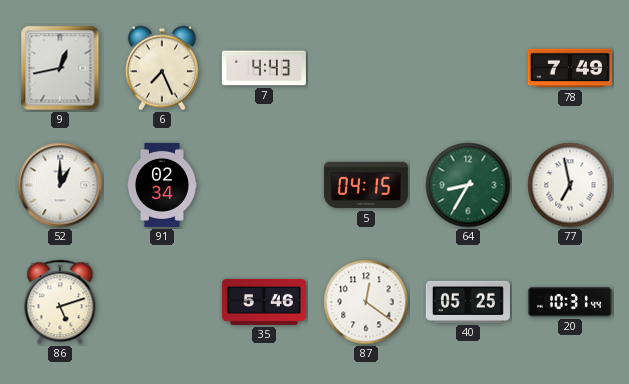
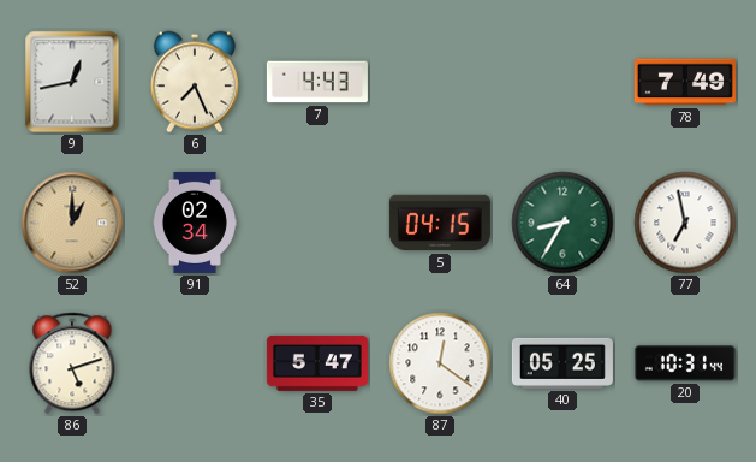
52 dial: white -> champagne (72, 223)
35: 5:46 -> 5:47 (317, 363)
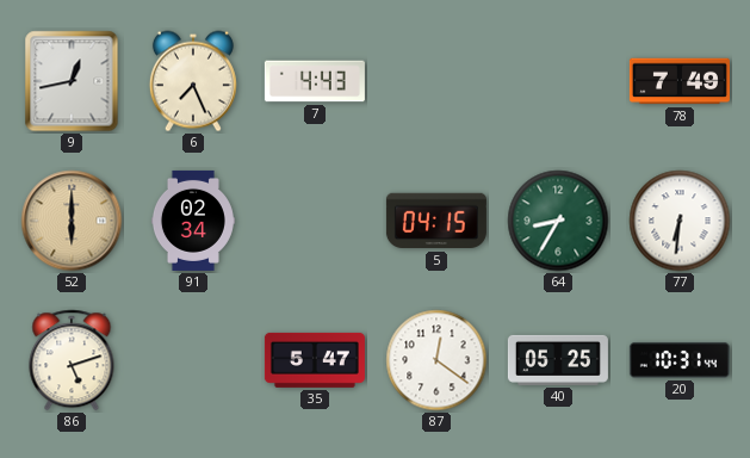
52: 1:00 -> 6:00 (72, 221)
77: 6:58 -> 6:31 (680, 221)
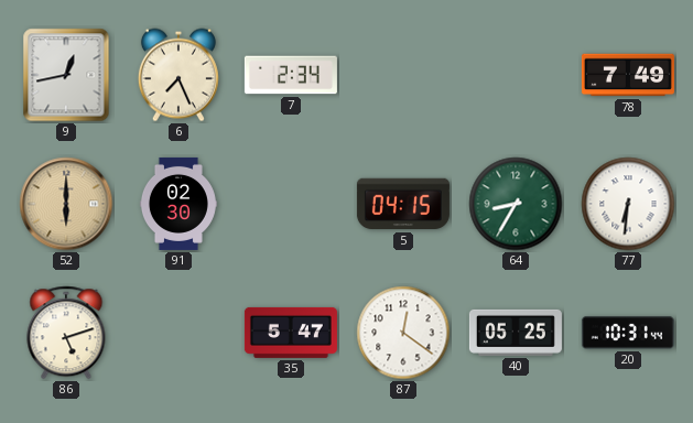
7: 4:43 -> 2:34 (291, 75)
91: 02:34 -> 02:30 (178, 204)
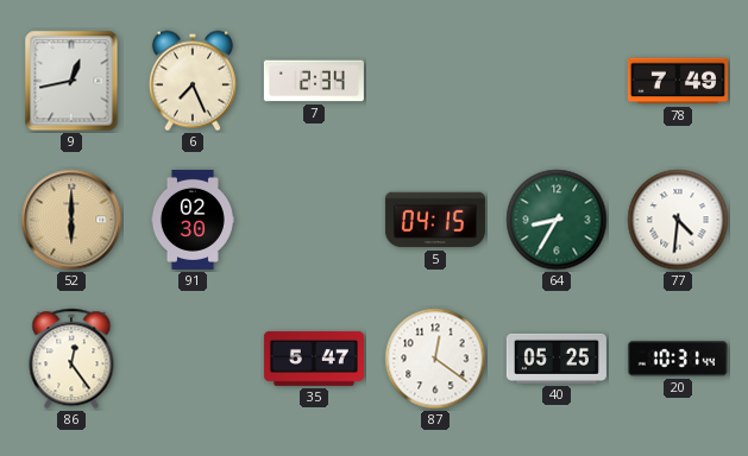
77: 6:31 -> 4:31 (678, 220)
86: 5:12 -> 12:24 (71, 359)
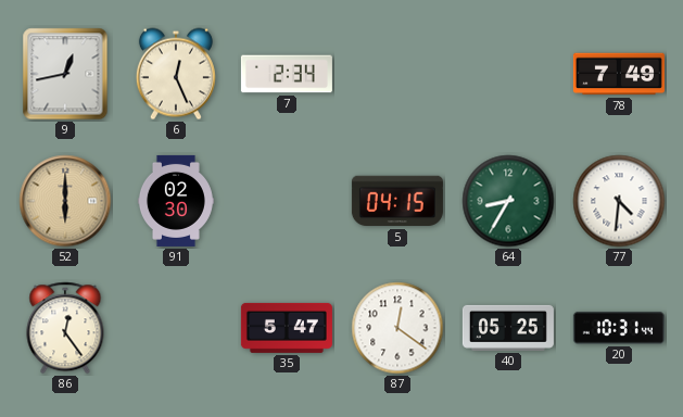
6: 7:26 -> 12:26 (176, 74)
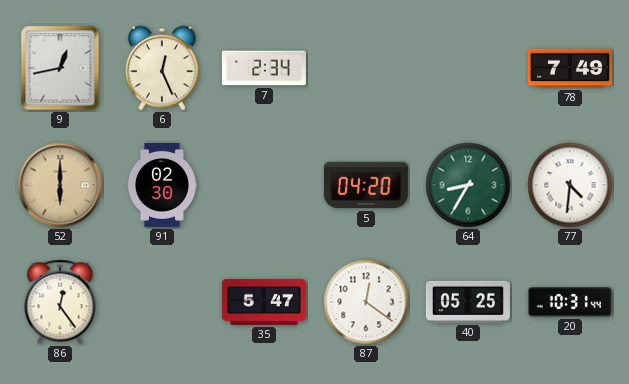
5: 04:15 -> 04:20 (366, 185)
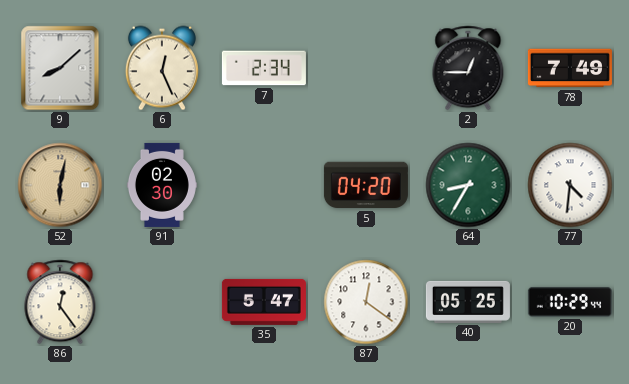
9: 12:43 -> 8:08 (60, 68)
2: none -> 12:45 (468, 68)
52: 6:00 -> 6:02 (60, 185)
20: 10:31 -> 10:29 (570, 302)
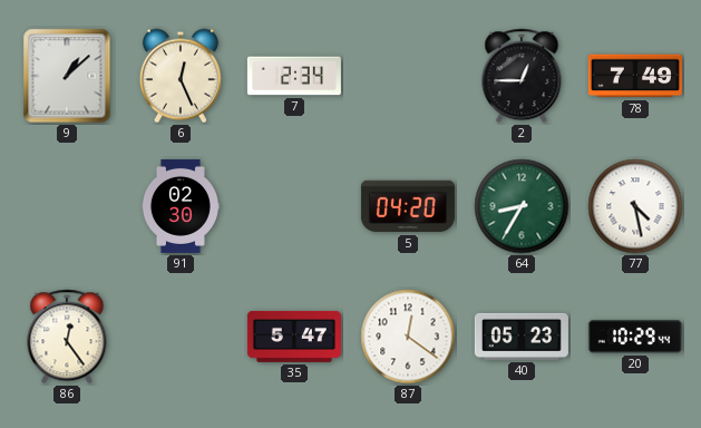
9: 8:08 -> 1:08 (67, 76)
52: 6:02 -> none (60, 185)
77: 4:31 -> 4:28 (635, 206)
40: 05:25 -> 05:23 (522, 337)
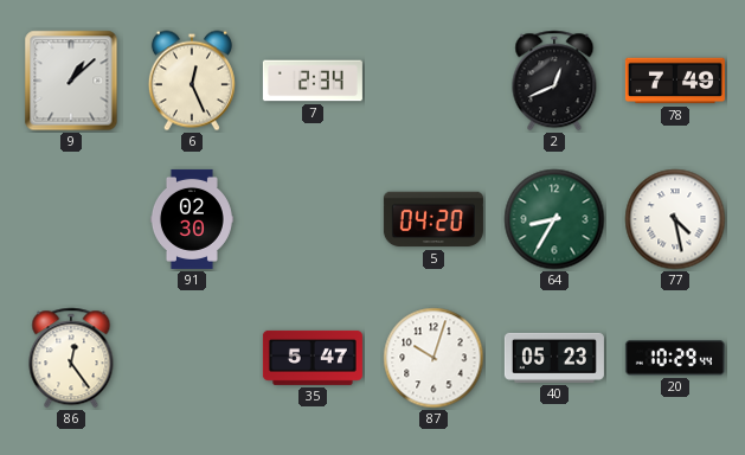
2: 12:45 -> 12:41 (554, 81)
87: 12:21 -> 10:03 (433, 358)
